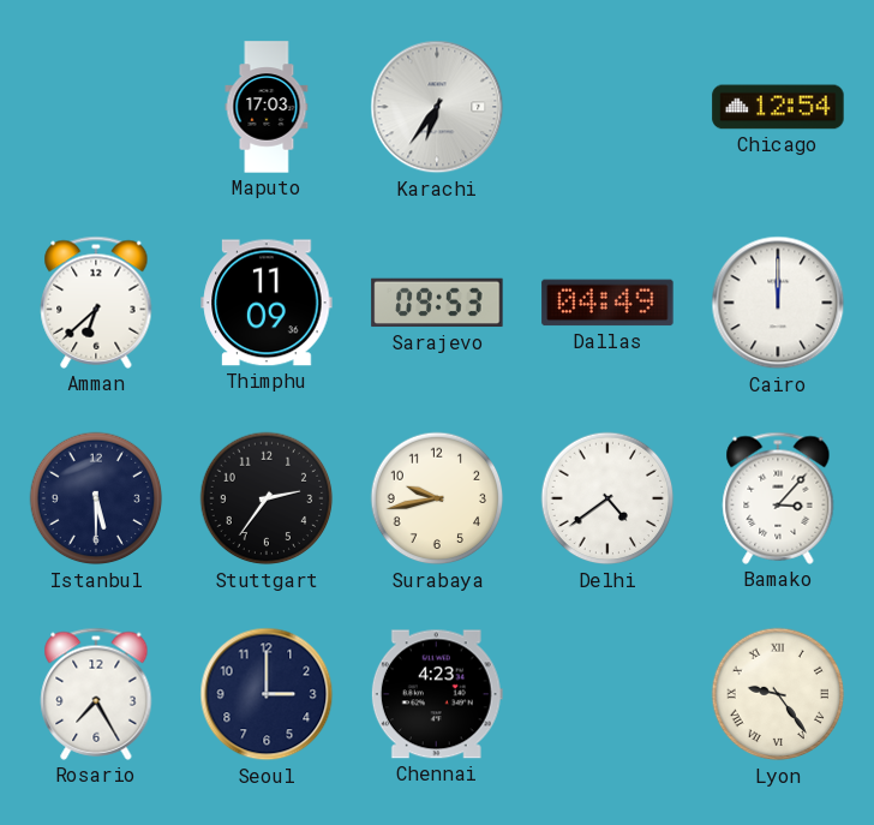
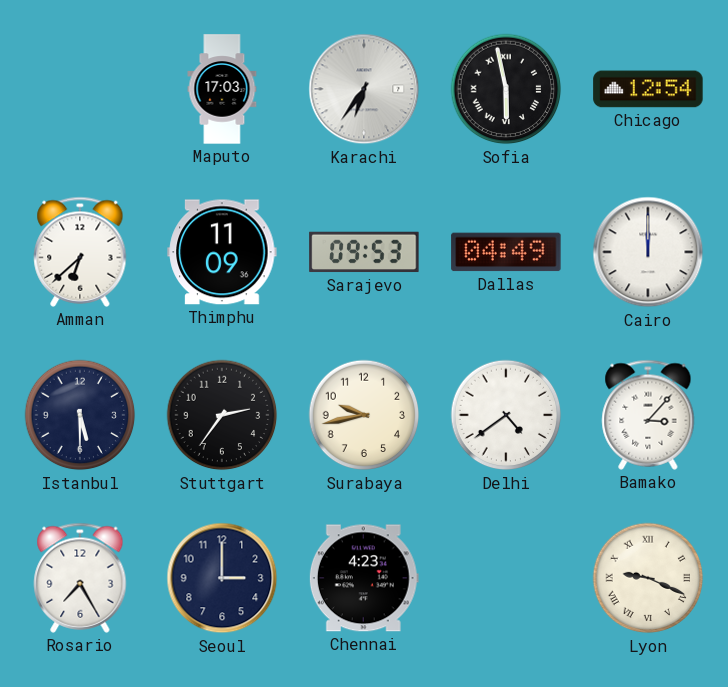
Sofia: none -> 5:58 (506, 89)
Lyon: 9:24 -> 9:19 (648, 578)
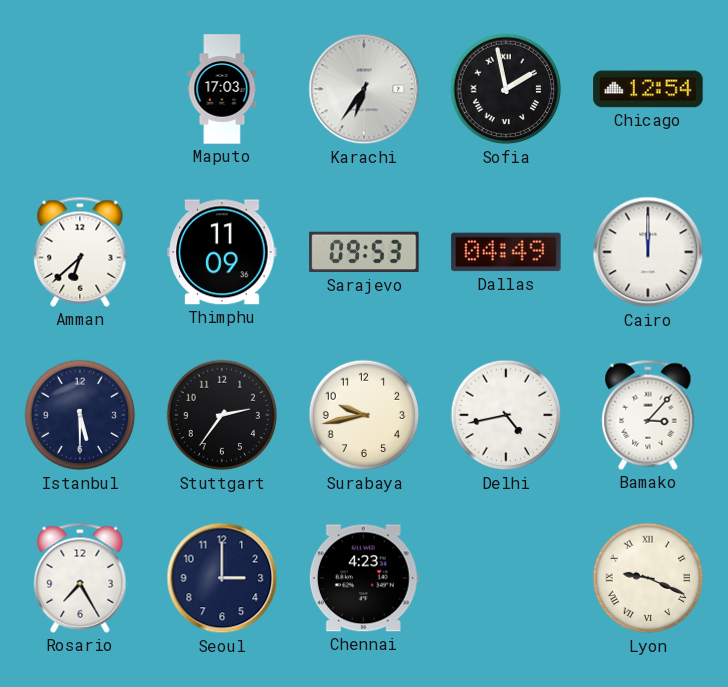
Sofia: 5:58 -> 1:58 (506, 89)
Delhi: 4:39 -> 4:43 (506, 415)
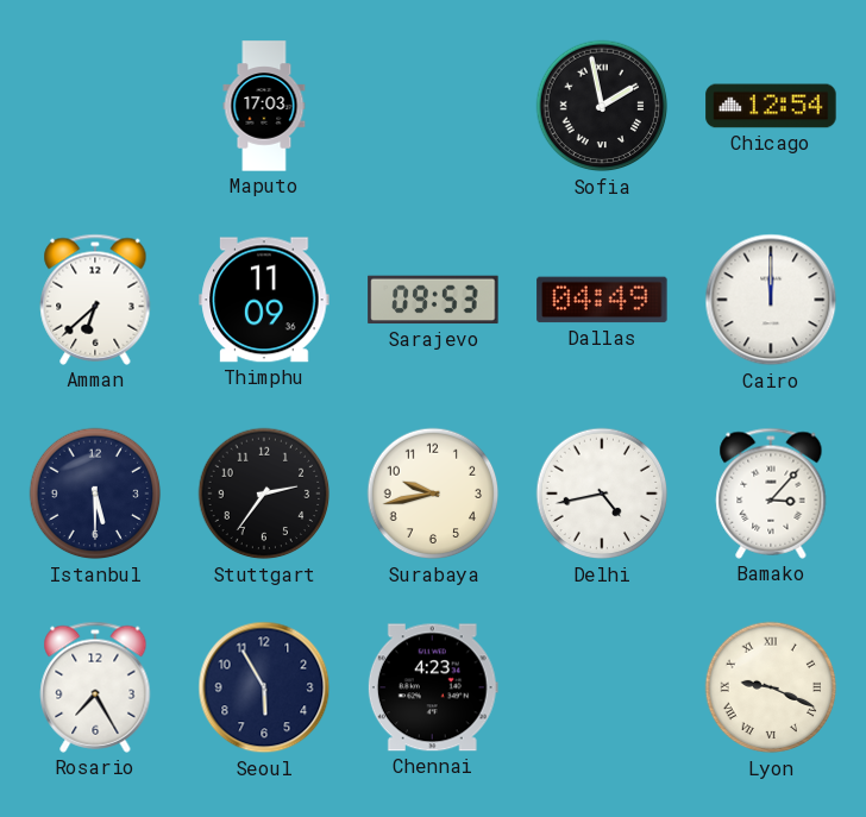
Karachi: 6:36 -> none (364, 89)
Seoul: 3:00 -> 5:55 (264, 687)
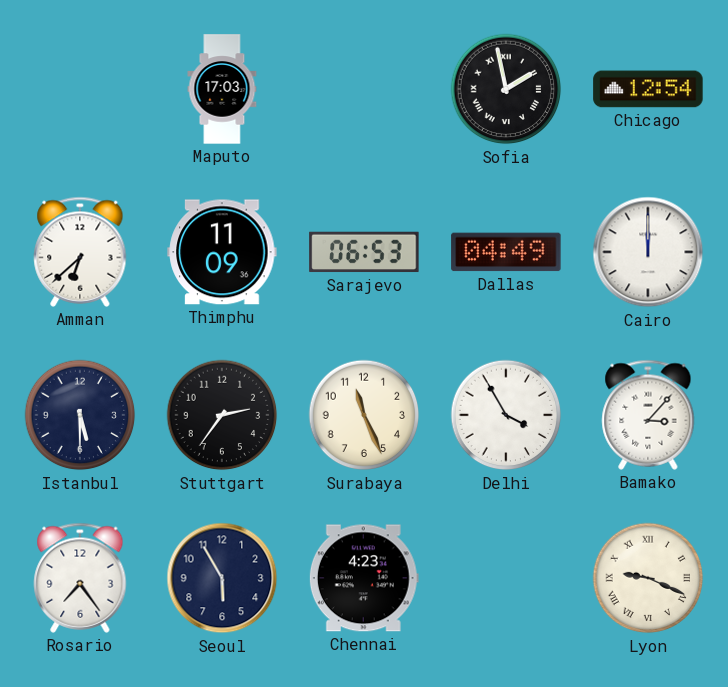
Sarajevo: 09:53 -> 06:53 (364, 252)
Surabaya: 9:43 -> 11:26 (364, 415)
Delhi: 4:43 -> 3:55 (506, 415)
Rosario: 7:25 -> 7:24 (80, 578)
